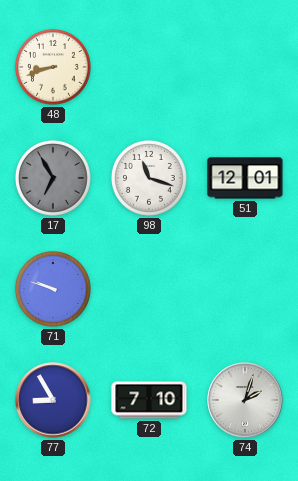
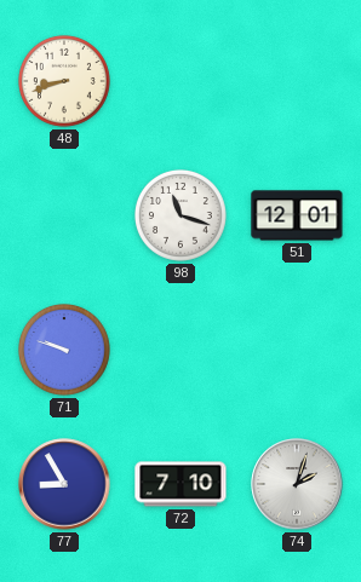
17: 6:55 -> none (54, 178)
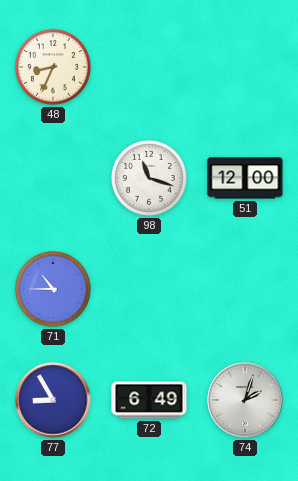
48: 8:42 -> 8:34 (54, 67)
51: 12:01 -> 12:00 (245, 178)
71: 9:48 -> 10:45 (54, 289)
72: 7:10 -> 6:49 (149, 400)
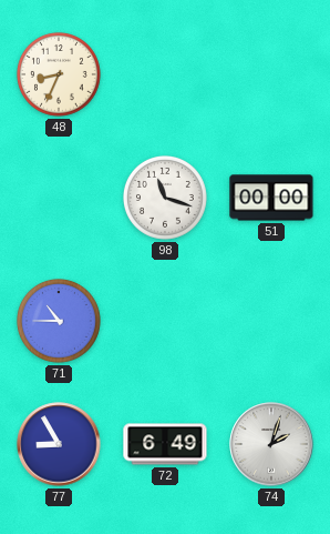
51: 12:00 -> 00:00 (271, 198)
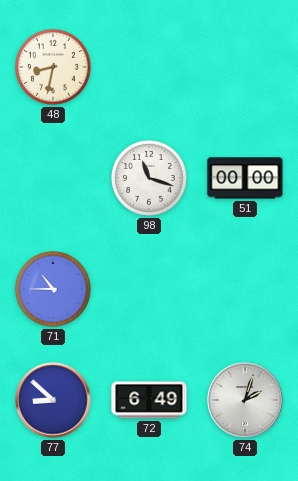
48: 8:34 -> 8:32 (54, 67)
77: 8:55 -> 8:52 (53, 400)
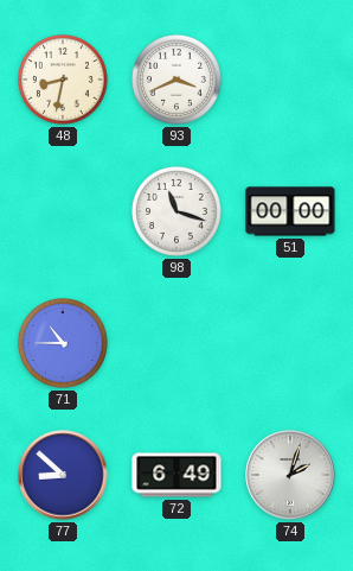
93: none -> 3:41 (178, 80)
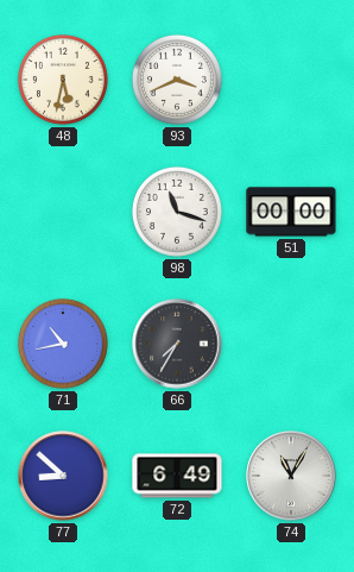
48: 8:32 -> 5:32 (64, 80)
71: 10:45 -> 10:43 (64, 344)
66: none -> 7:35 (177, 344)
74: 2:03 -> 11:05 (291, 476)
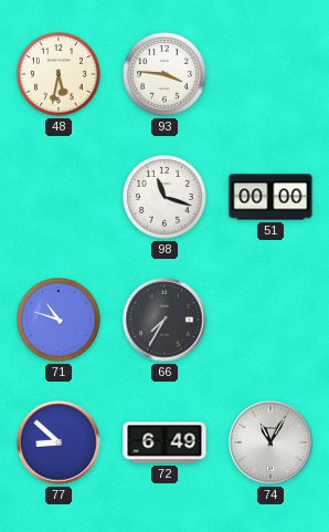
93: 3:41 -> 3:46 (166, 74)
71: 10:43 -> 10:48 (60, 320)
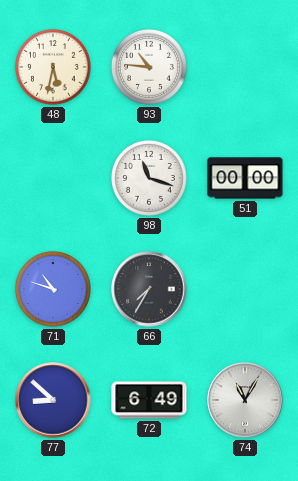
93: 3:46 -> 10:46 (150, 67)
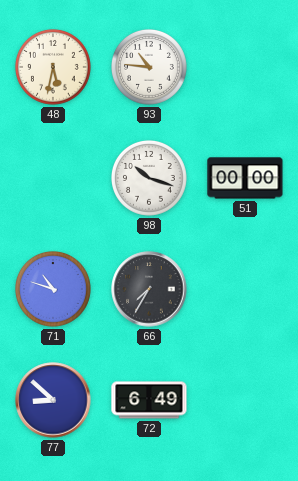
98: 11:18 -> 10:18 (150, 178)
74: 11:05 -> none (245, 400)
